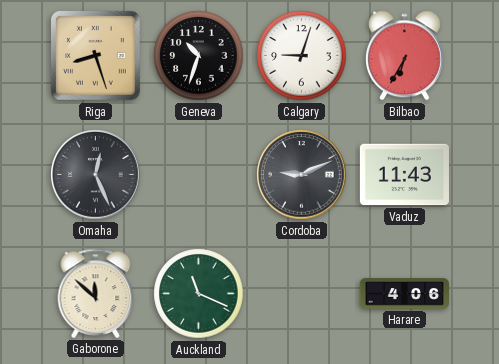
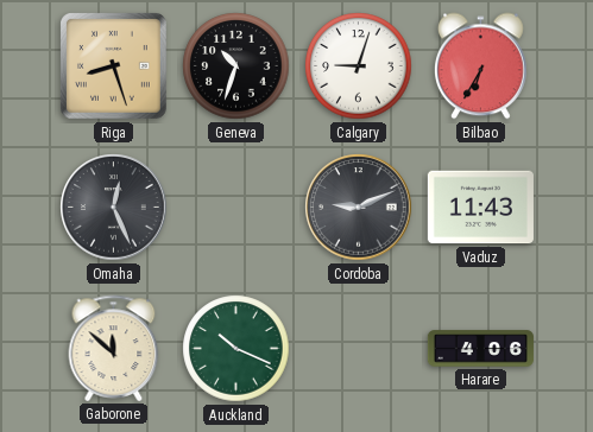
Auckland: 11:19 -> 10:19 (236, 349)
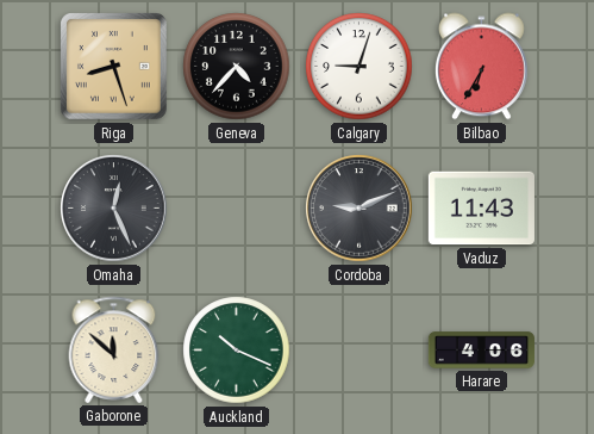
Geneva: 10:33 -> 4:37 (237, 67)
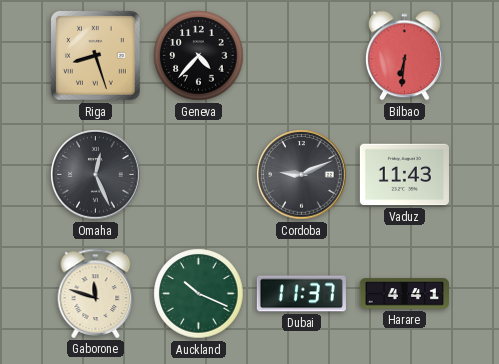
Calgary: 9:03 -> none (359, 67)
Bilbao: 6:35 -> 6:31 (405, 56)
Gaborone: 11:52 -> 11:48 (96, 293)
Dubai: none -> 11:37 (301, 294)
Harare: 4:06 -> 4:41 (404, 294)
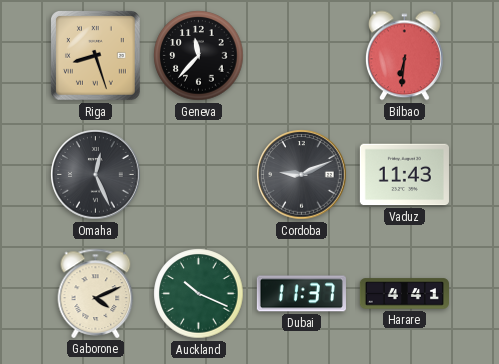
Geneva: 4:37 -> 11:37 (199, 56)
Gaborone: 11:48 -> 4:11 (96, 293)
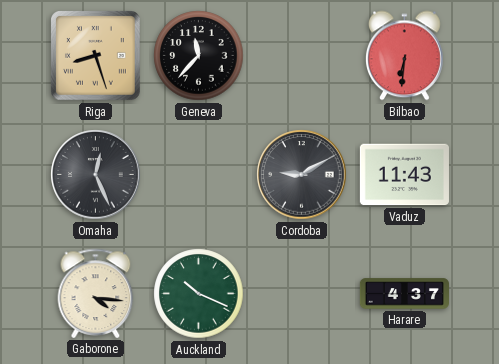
Cordoba: 9:11 -> 9:10 (302, 175)
Gaborone: 4:11 -> 4:16 (96, 293)
Dubai: 11:37 -> none (301, 294)
Harare: 4:41 -> 4:37 (404, 294)
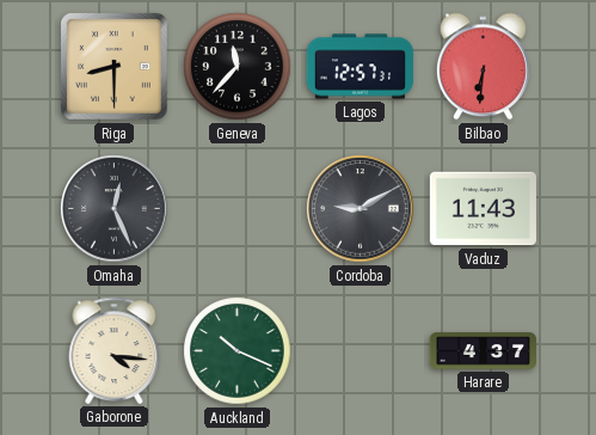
Riga: 8:27 -> 8:30 (115, 67)
Lagos: none -> 12:57 (360, 67)
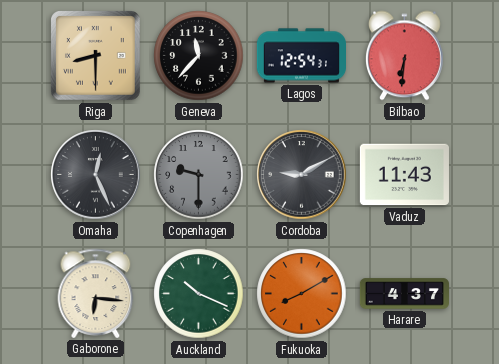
Lagos: 12:57 -> 12:54 (301, 56)
Copenhagen: none -> 9:30 (199, 175)
Gaborone: 4:16 -> 6:16 (96, 293)
Fukuoka: none -> 8:10 (302, 294)
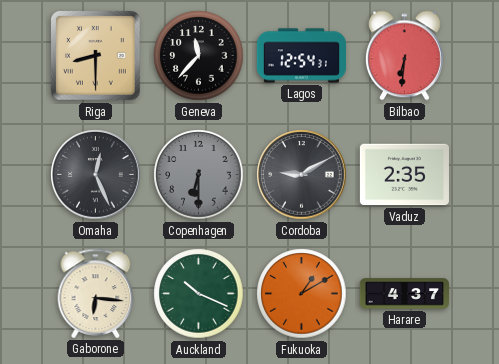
Copenhagen: 9:30 -> 6:30 (199, 175)
Vaduz: 11:43 -> 2:35 (404, 175)
Fukuoka: 8:10 -> 1:10 (302, 294)
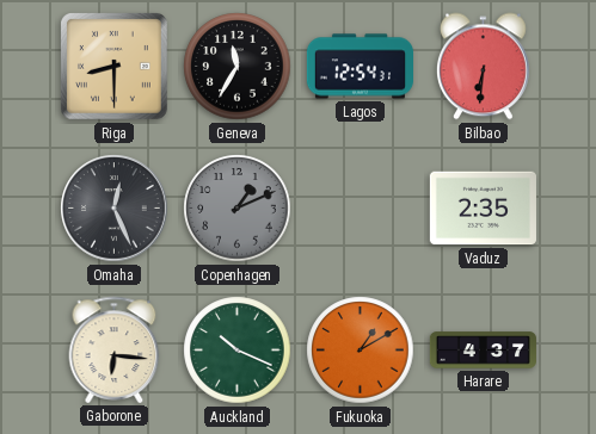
Geneva: 11:37 -> 11:35 (238, 67)
Copenhagen: 6:30 -> 1:11 (238, 209)
Cordoba: 9:10 -> none (302, 175)
